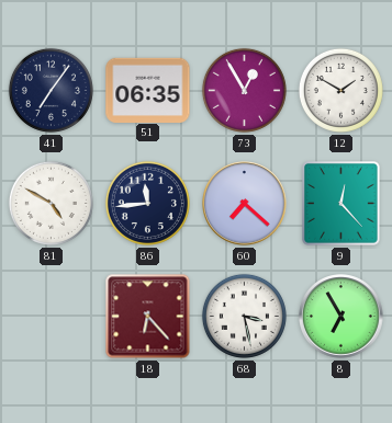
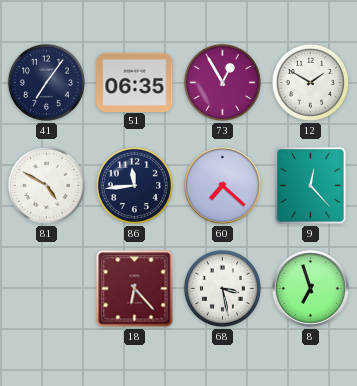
8: 6:55 -> 6:57 (311, 289)
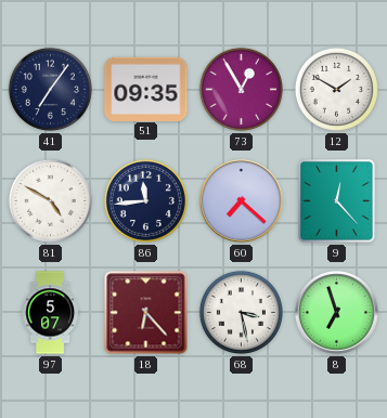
51: 06:35 -> 09:35 (146, 89)
97: none -> 5:07 (50, 313)
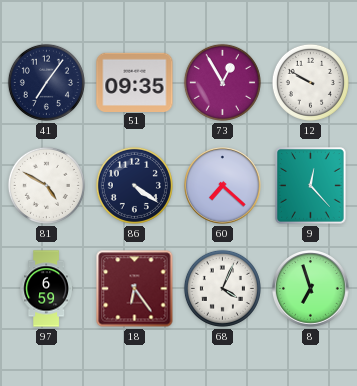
12: 1:50 -> 9:50 (310, 82)
86: 11:44 -> 4:21 (134, 185)
97: 5:07 -> 6:59 (46, 289)
18: 6:23 -> 6:24 (135, 289)
68: 3:28 -> 4:04 (222, 288)
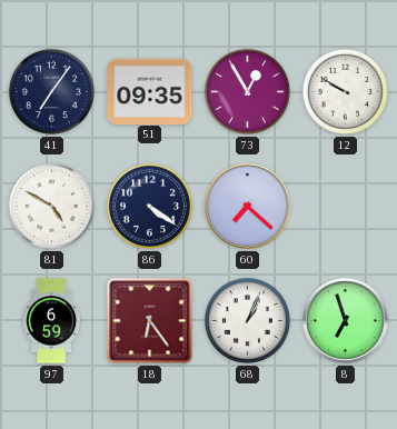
9: 12:23 -> none (311, 186)
68: 4:04 -> 1:04 (247, 320)
